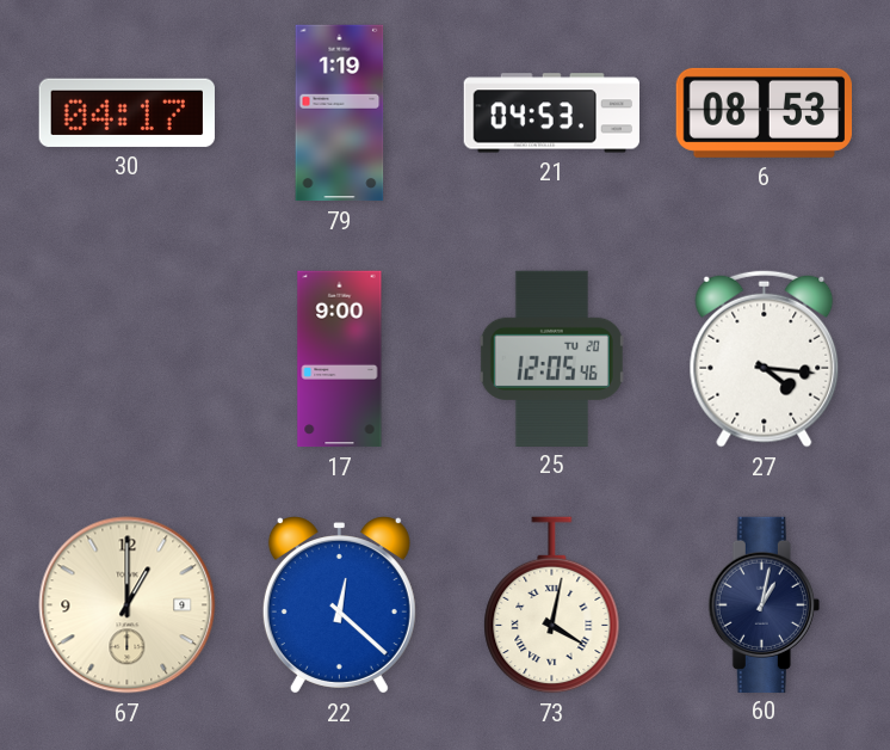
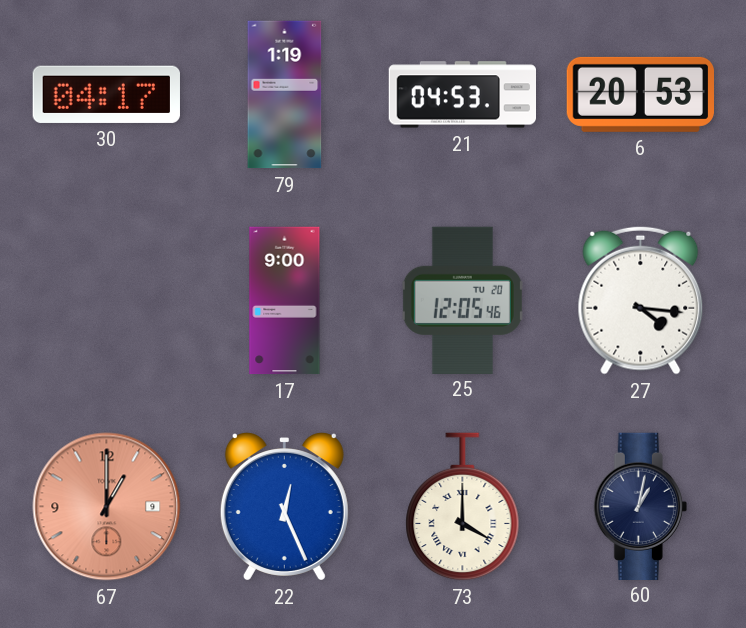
6: 08:53 -> 20:53 (640, 94)
67 dial: cream -> salmon (107, 507)
22: 12:22 -> 12:26 (284, 507)
73: 4:02 -> 4:00 (463, 507)
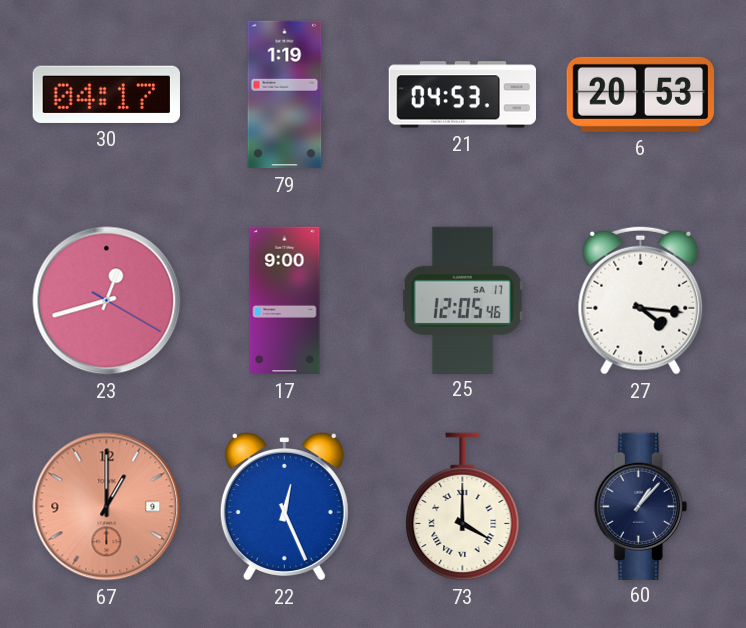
23: none -> 12:42 (107, 301)
25 date: TU 20 -> SA 17 (462, 300)
60: 1:02 -> 1:07 (640, 506)
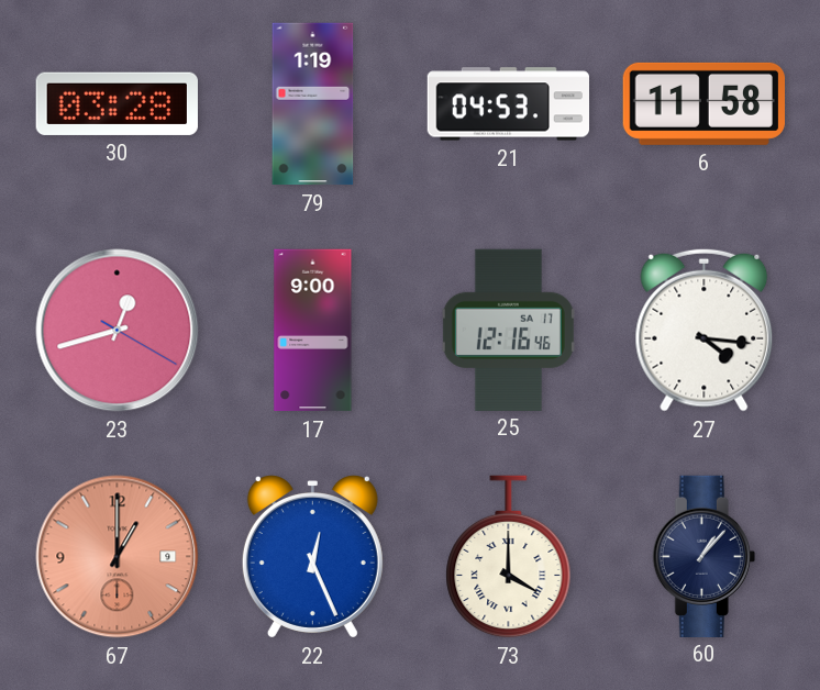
30: 04:17 -> 03:28 (117, 103)
6: 20:53 -> 11:58 (703, 103)
25: 12:05 -> 12:16 (508, 330)
